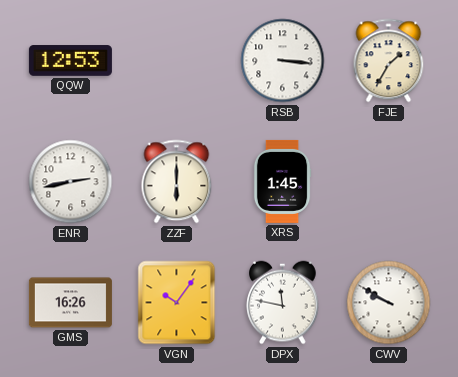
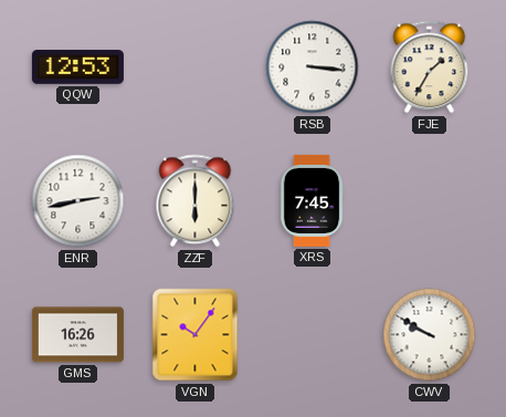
XRS: 1:45 -> 7:45 (312, 200)
DPX: 11:47 -> none (283, 303)
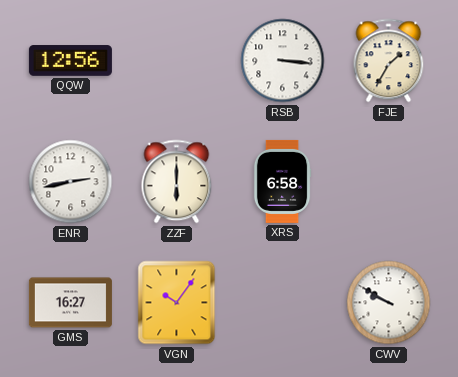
QQW: 12:53 -> 12:56 (70, 61)
XRS: 7:45 -> 6:58 (282, 181)
GMS: 16:26 -> 16:27 (70, 303)
